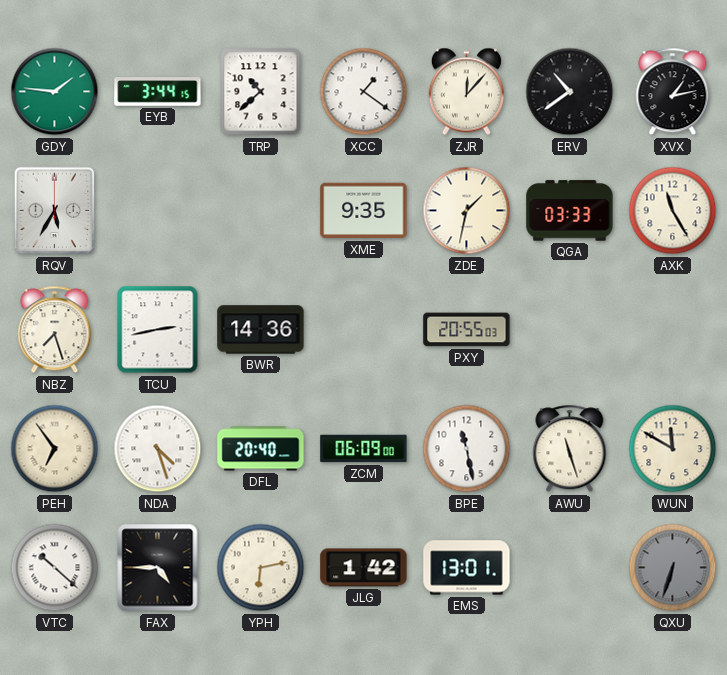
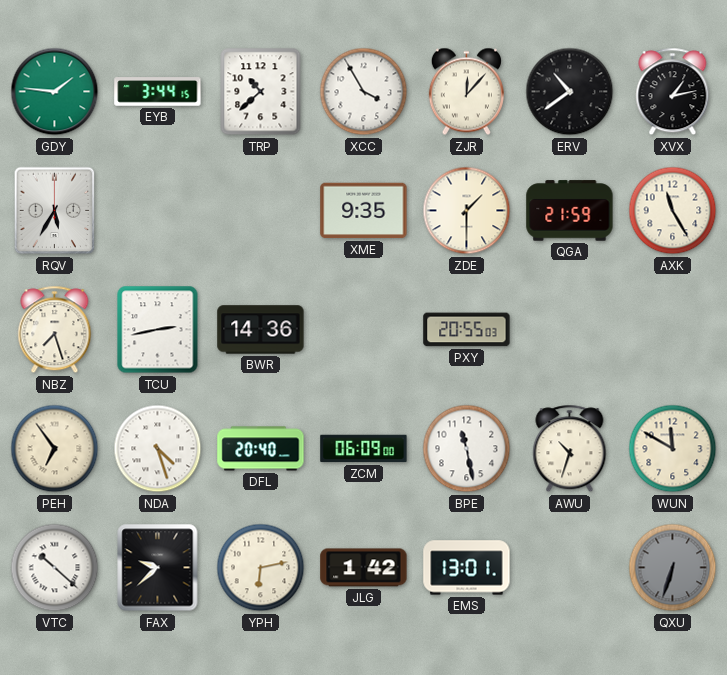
XCC: 1:21 -> 3:55 (364, 92)
ZDE: 1:32 -> 1:30 (467, 211)
QGA: 03:33 -> 21:59 (570, 211)
AWU: 11:27 -> 10:33 (570, 449)
FAX: 4:45 -> 9:38 (158, 568)
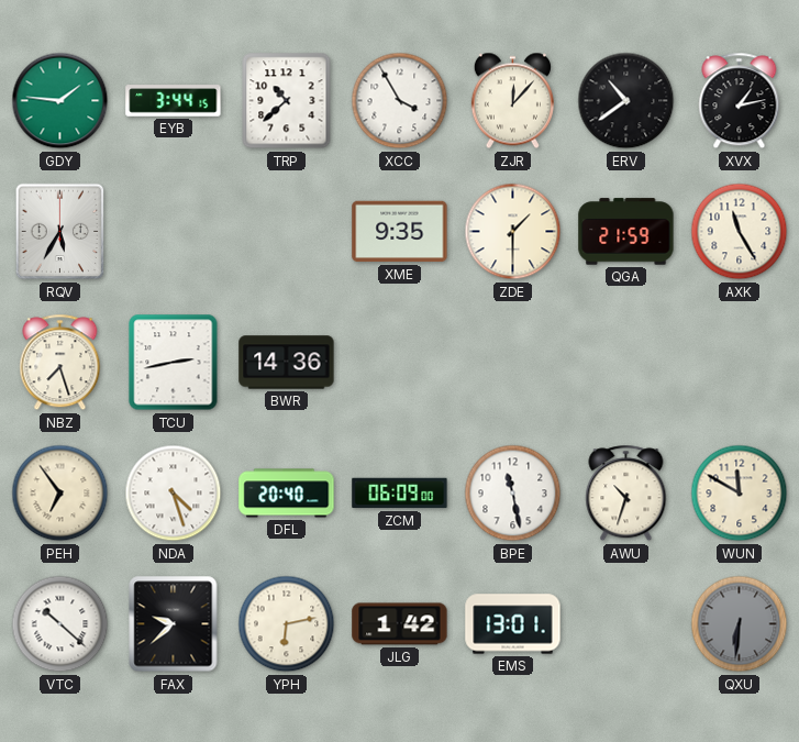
PXY: 20:55 -> none (467, 330)
QXU: 6:33 -> 6:31 (740, 624)
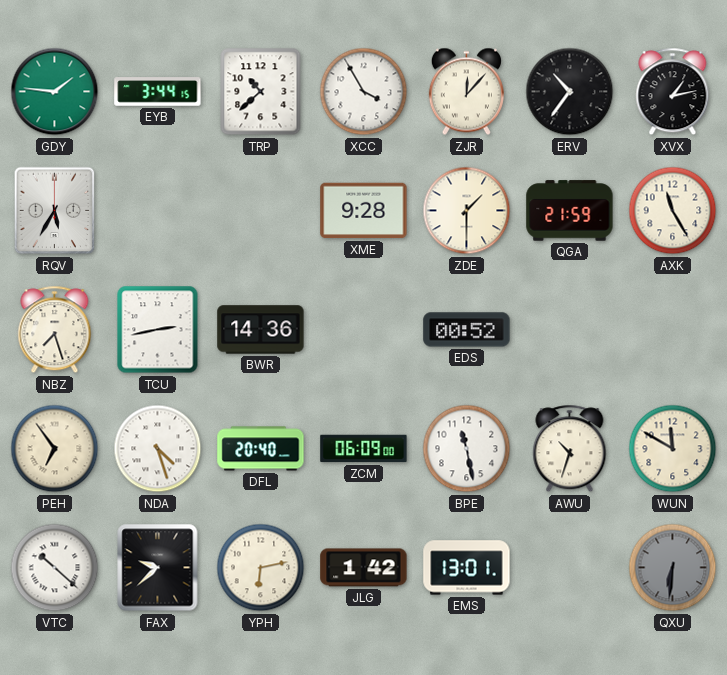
ERV: 10:39 -> 10:36 (570, 92)
XME: 9:35 -> 9:28 (364, 211)
EDS: none -> 00:52 (467, 330)
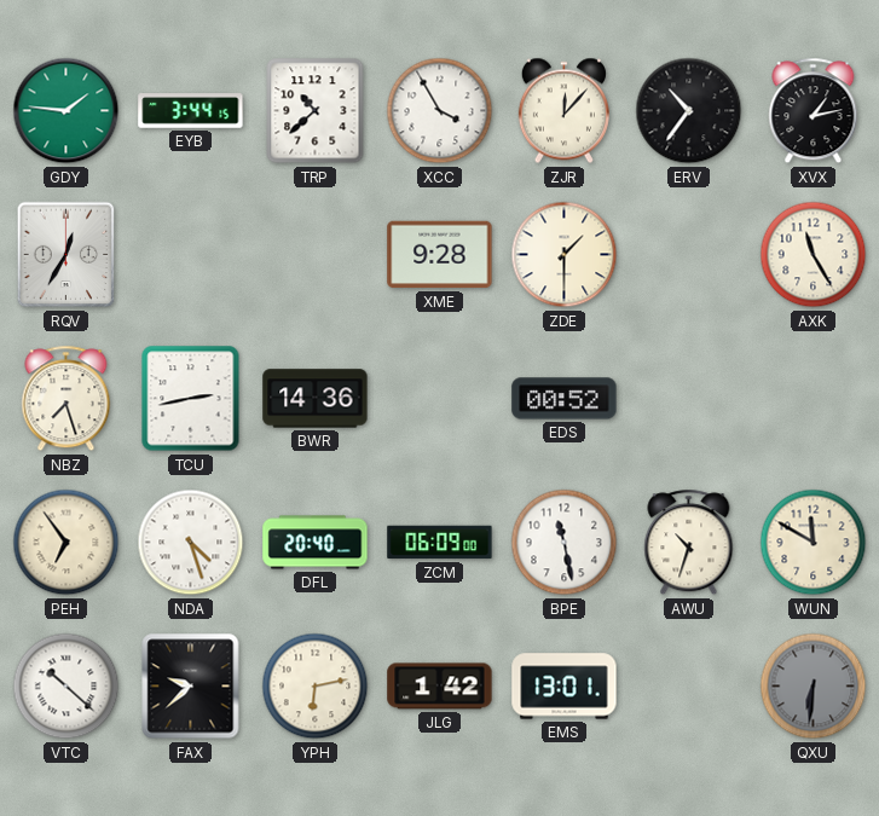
RQV: 5:35 -> 12:35 (66, 255)
QGA: 21:59 -> none (570, 211)
